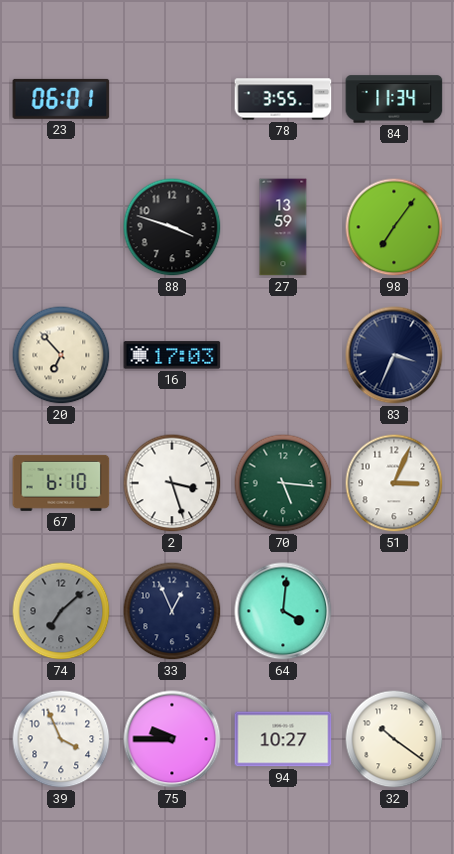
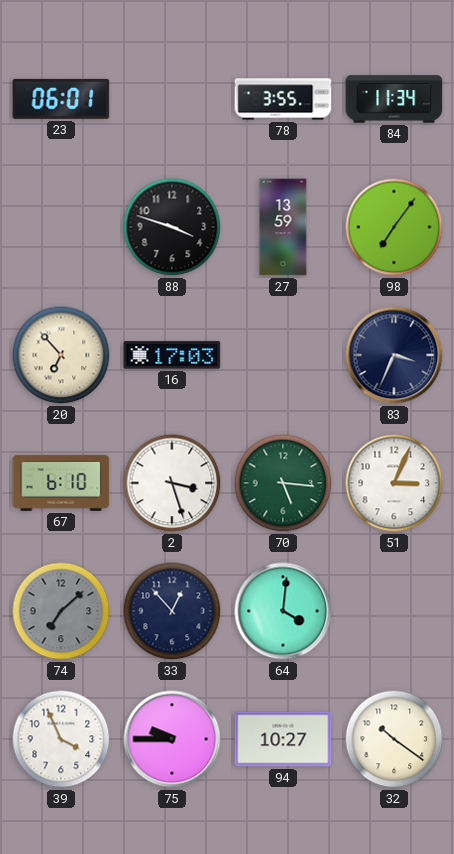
33: 12:56 -> 12:53 (172, 611)
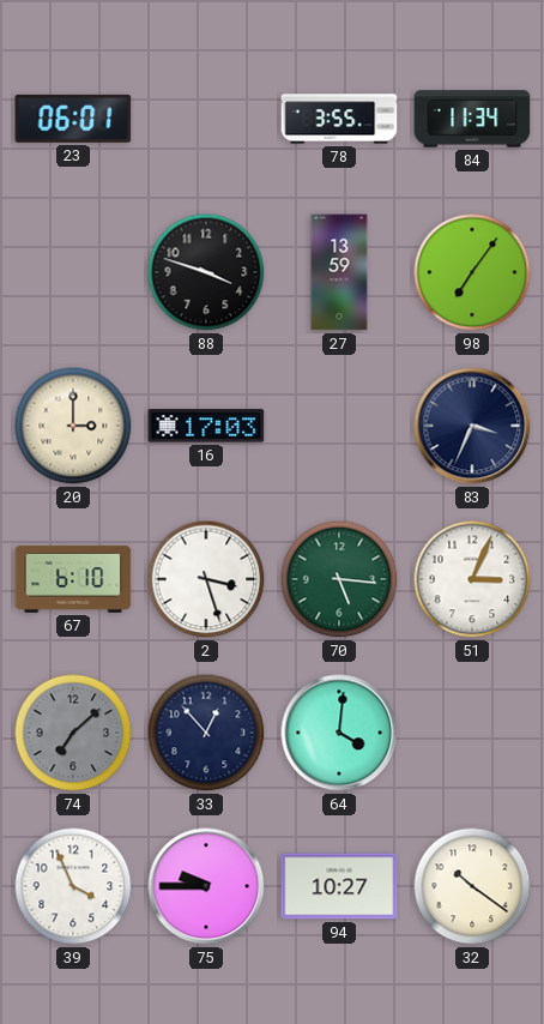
20: 6:53 -> 3:00 (73, 426)
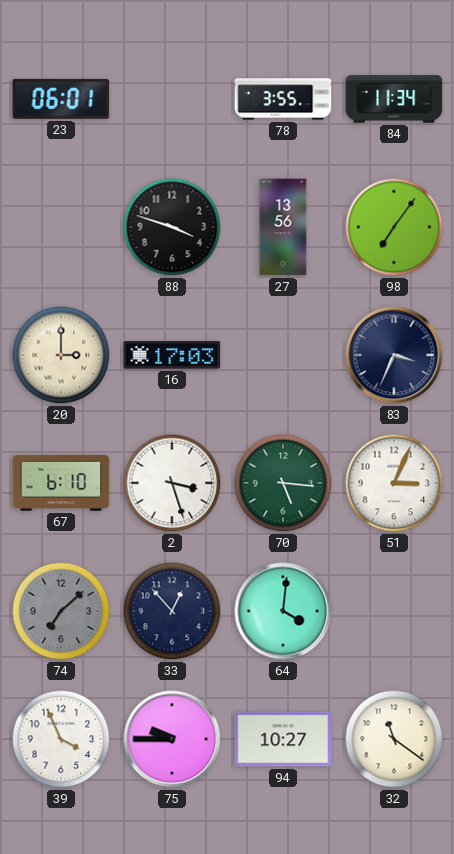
27: 13:59 -> 13:56 (283, 227)
32: 10:21 -> 11:21 (394, 739)
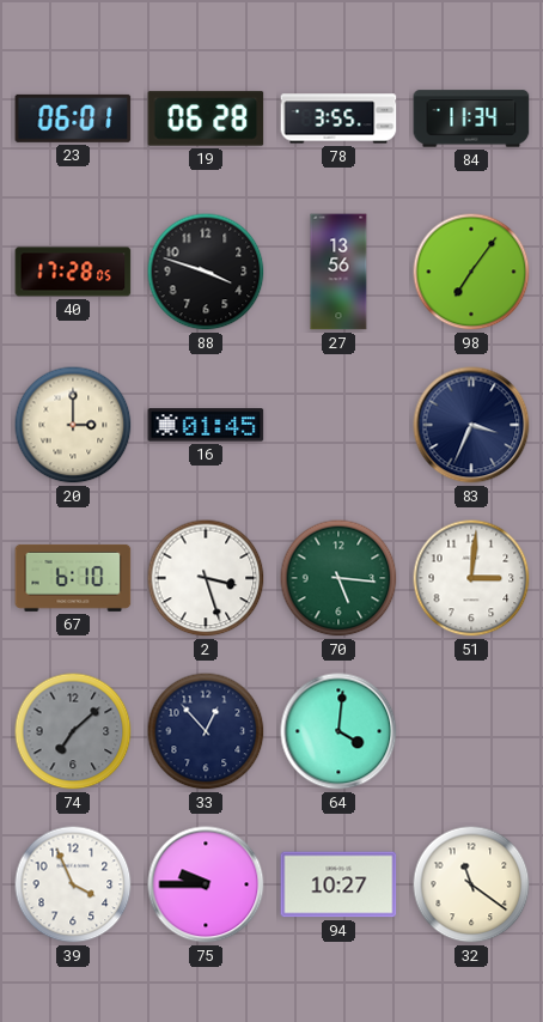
19: none -> 06:28 (206, 118)
40: none -> 17:28 (73, 272)
16: 17:03 -> 01:45 (206, 425)
51: 3:04 -> 3:01 (471, 578)
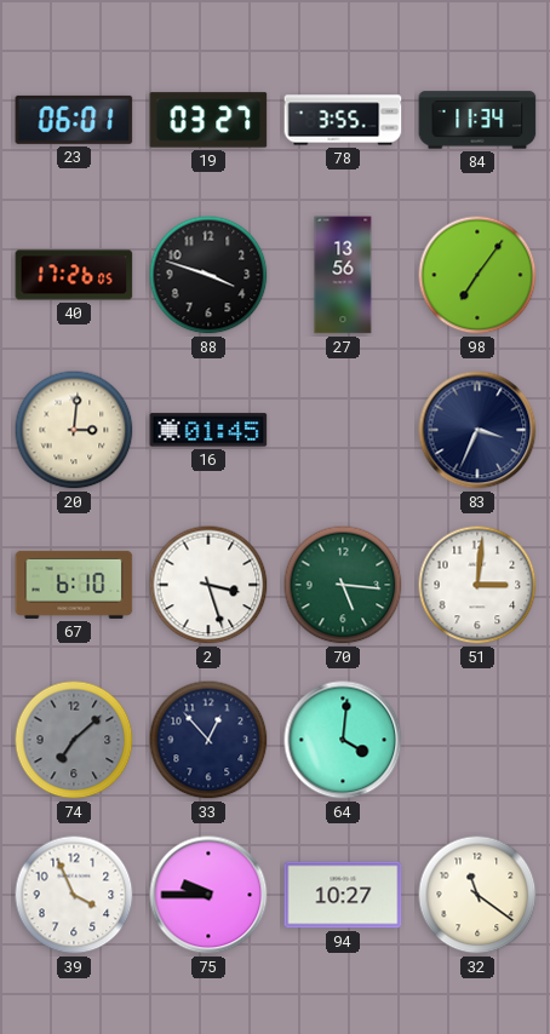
19: 06:28 -> 03:27 (208, 120)
40: 17:28 -> 17:26 (74, 275)
20: 3:00 -> 3:01 (74, 430)
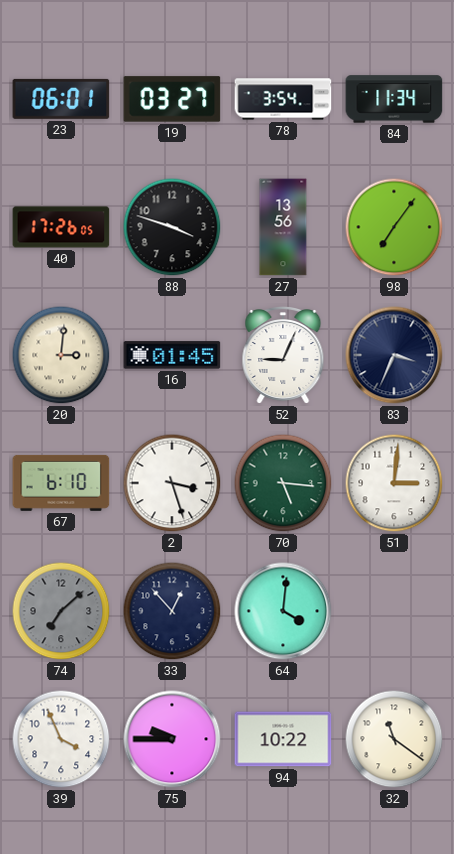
78: 3:55 -> 3:54 (283, 99)
52: none -> 9:04 (283, 356)
94: 10:27 -> 10:22 (283, 739)
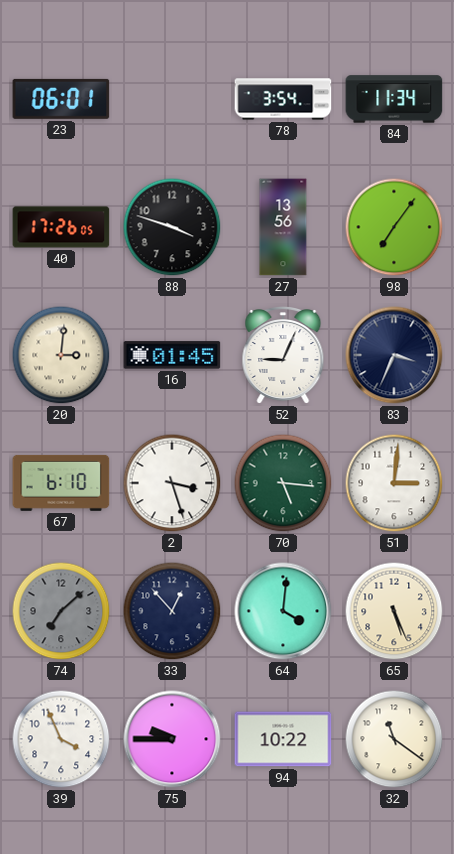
19: 03:27 -> none (172, 99)
65: none -> 5:26 (394, 611)
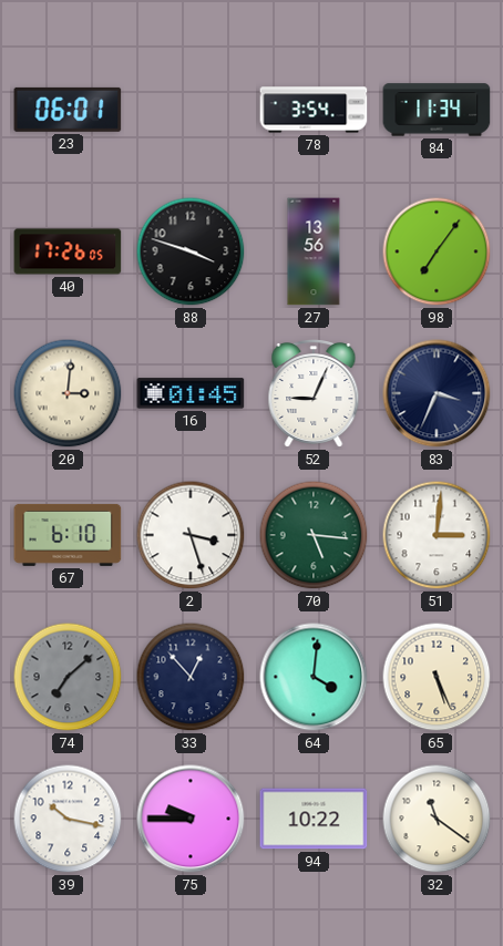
39: 3:56 -> 10:17 (68, 819)
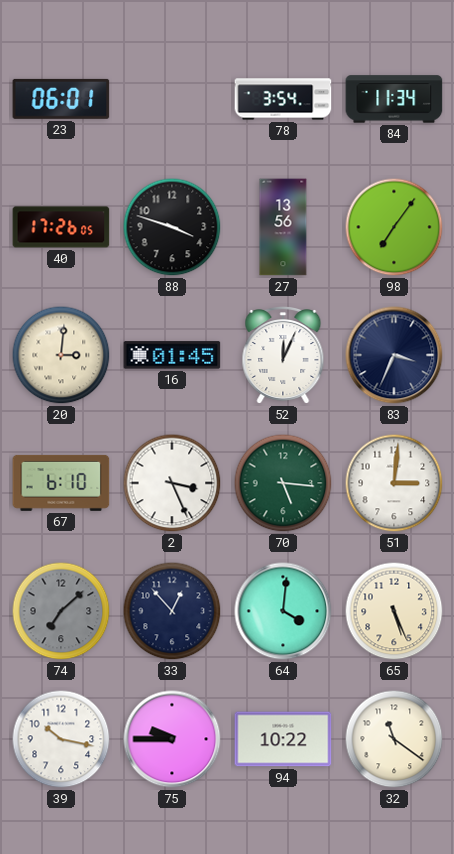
52: 9:04 -> 12:04 (283, 356)
2: 3:27 -> 3:26 (172, 483)
